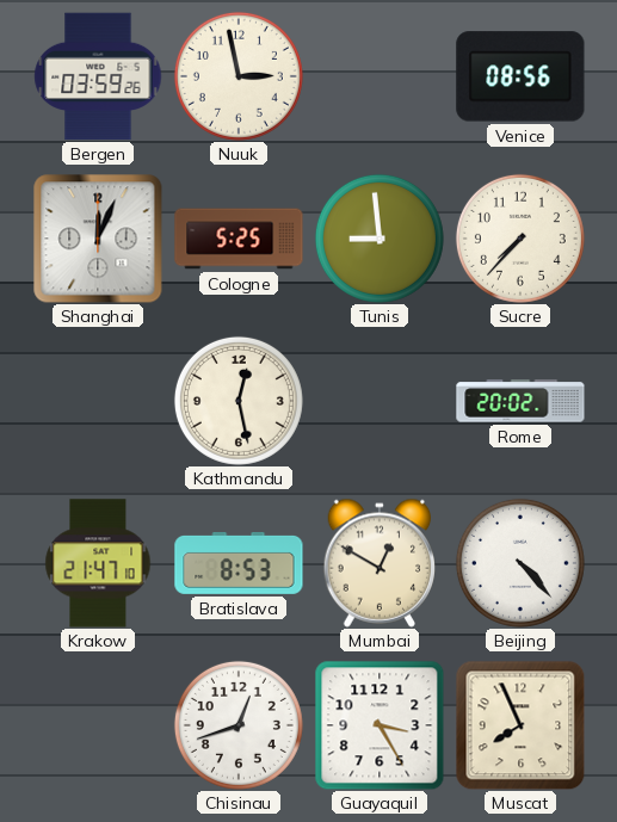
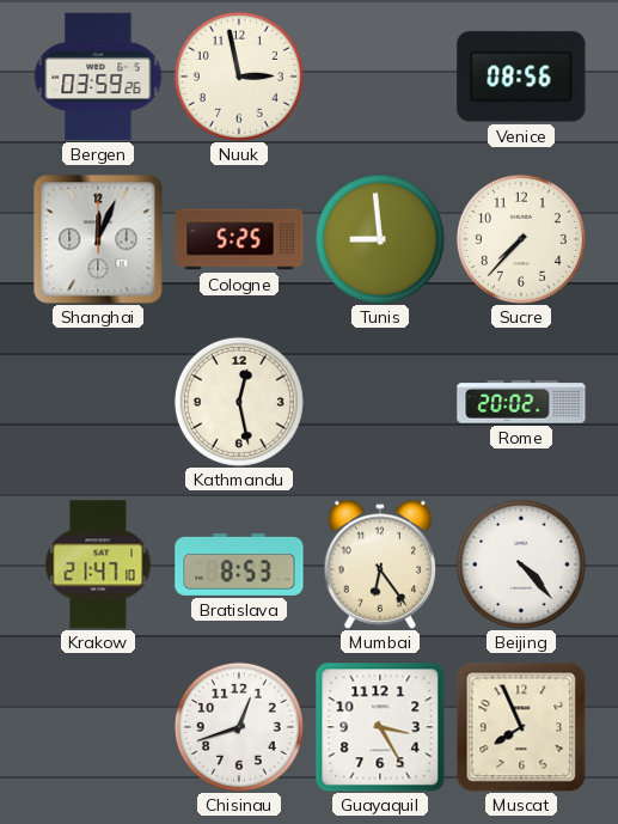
Mumbai: 12:50 -> 6:24 (380, 564)
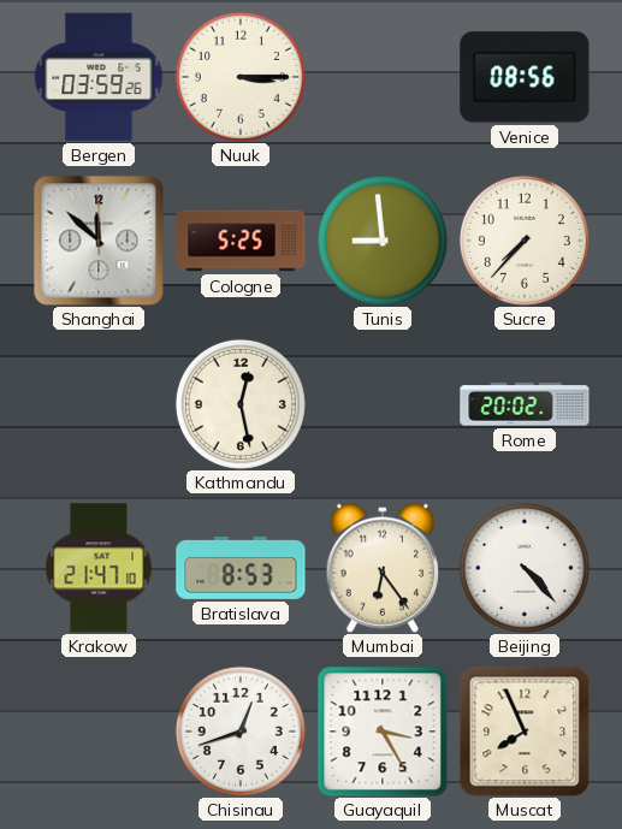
Nuuk: 2:58 -> 3:15 (241, 77)
Shanghai: 12:04 -> 11:52 (99, 241)
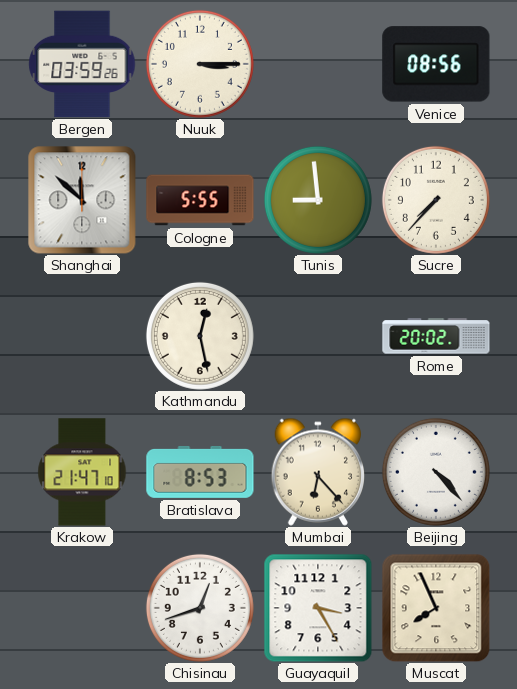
Cologne: 5:25 -> 5:55 (200, 200)
Mumbai: 6:24 -> 6:23 (318, 472)
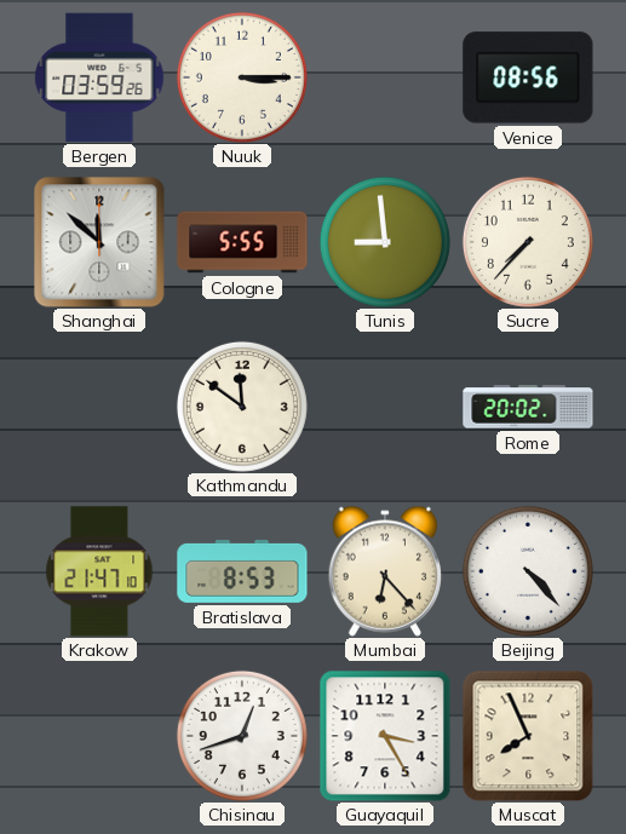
Kathmandu: 12:28 -> 11:51 (242, 407)
